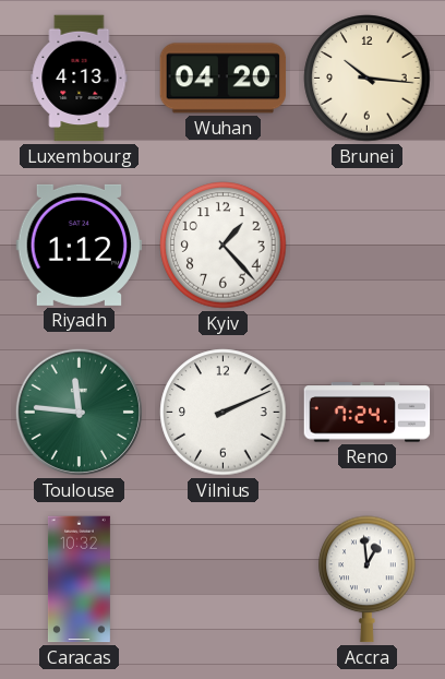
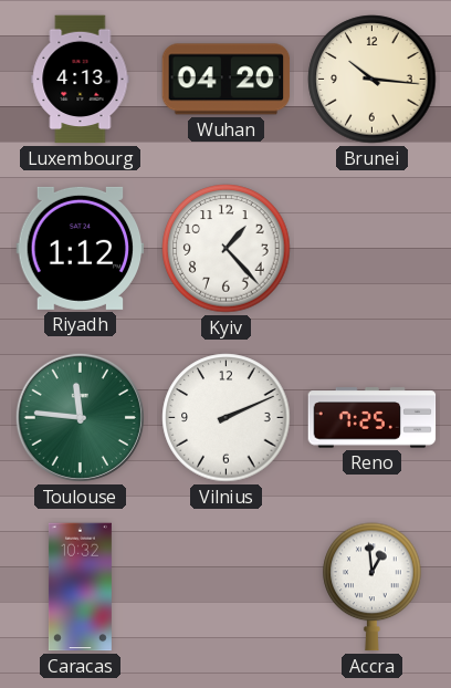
Reno: 7:24 -> 7:25 (373, 418)
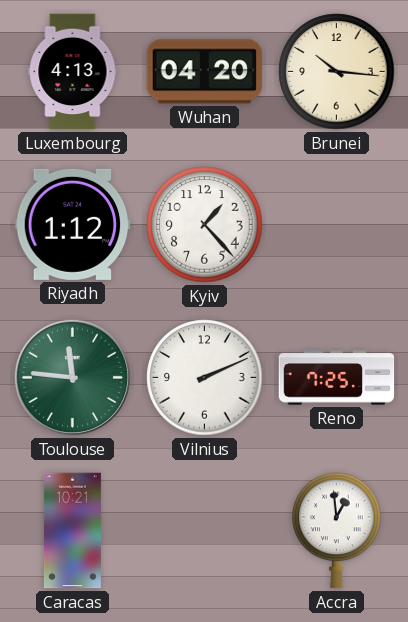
Caracas: 10:32 -> 10:21 (72, 531)
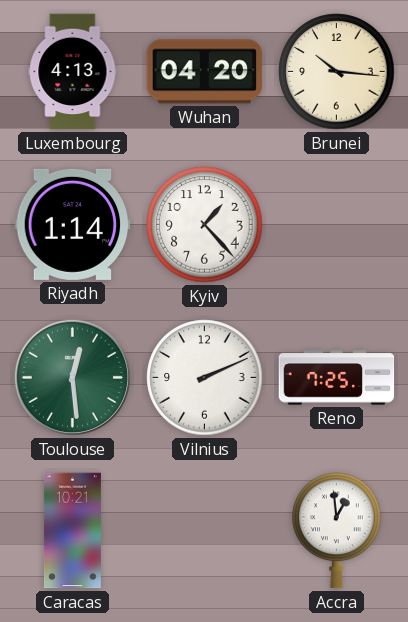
Riyadh: 1:12 -> 1:14 (73, 224)
Toulouse: 11:46 -> 12:29 (72, 377)
